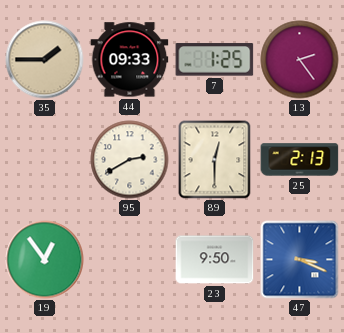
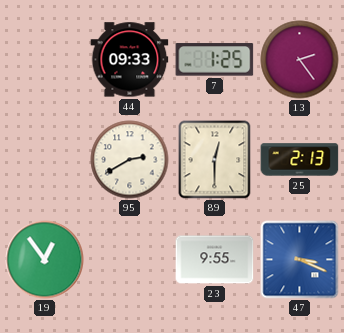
35: 1:45 -> none (45, 60)
23: 9:50 -> 9:55 (215, 260)
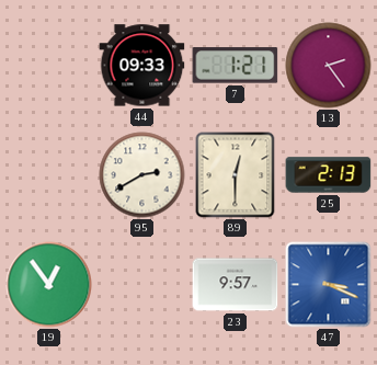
7: 1:25 -> 1:21 (236, 66)
23: 9:55 -> 9:57 (236, 285)
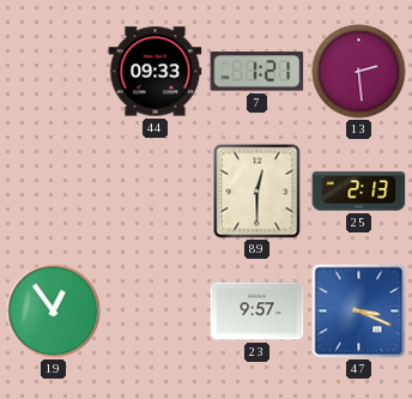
13: 2:24 -> 2:29 (359, 72)
95: 2:40 -> none (142, 175)
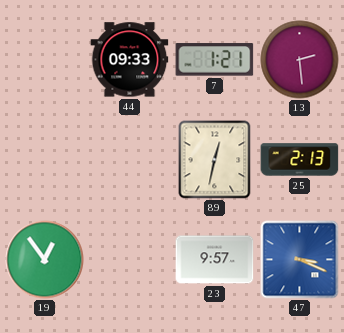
89: 12:30 -> 12:32 (215, 160)
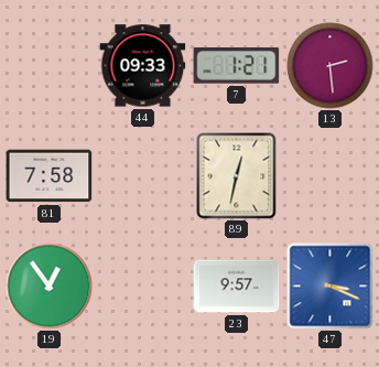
81: none -> 7:58 (50, 176)
25: 2:13 -> none (300, 160)
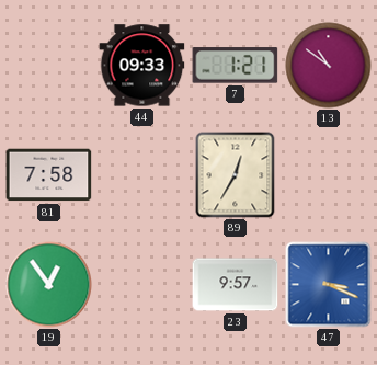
13: 2:29 -> 10:51 (329, 66)
89: 12:32 -> 12:35 (236, 175)
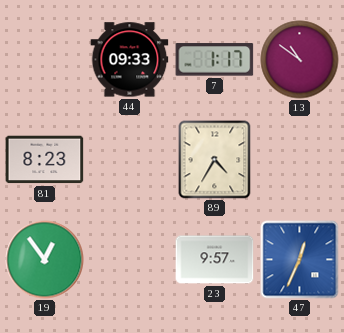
7: 1:21 -> 1:17 (215, 60)
81: 7:58 -> 8:23 (45, 160)
89: 12:35 -> 4:35 (215, 160)
47: 3:19 -> 12:34 (300, 260)
